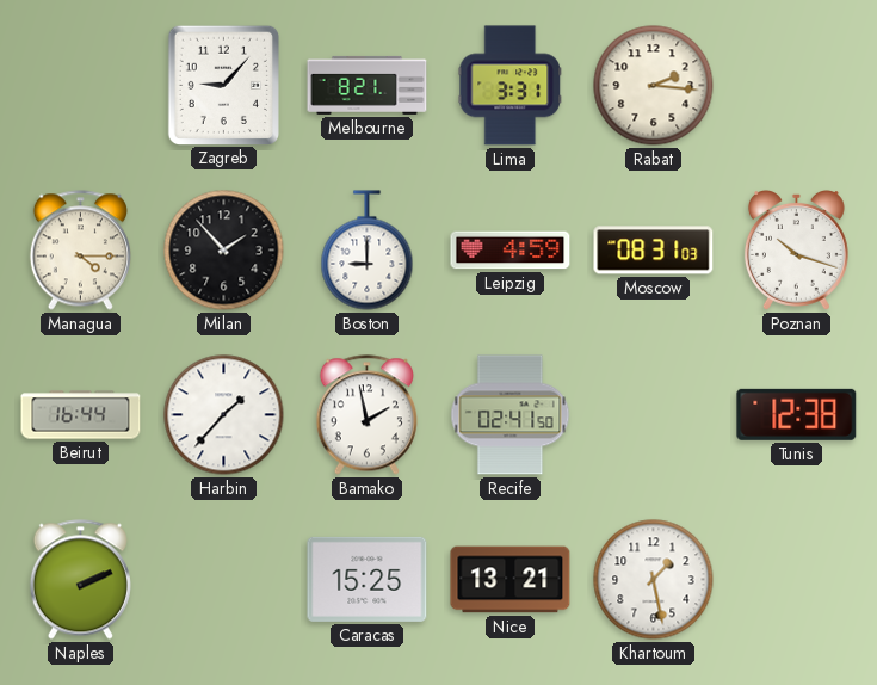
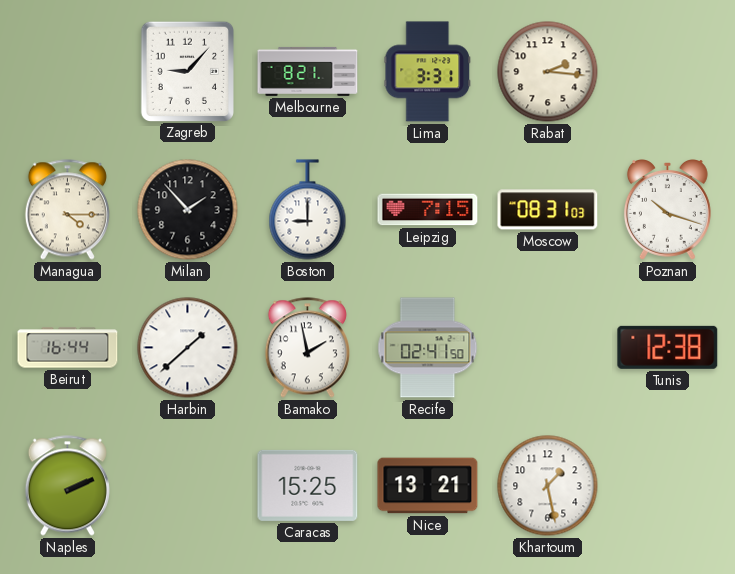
Leipzig: 4:59 -> 7:15 (428, 210)
Harbin: 1:37 -> 1:38 (188, 348)
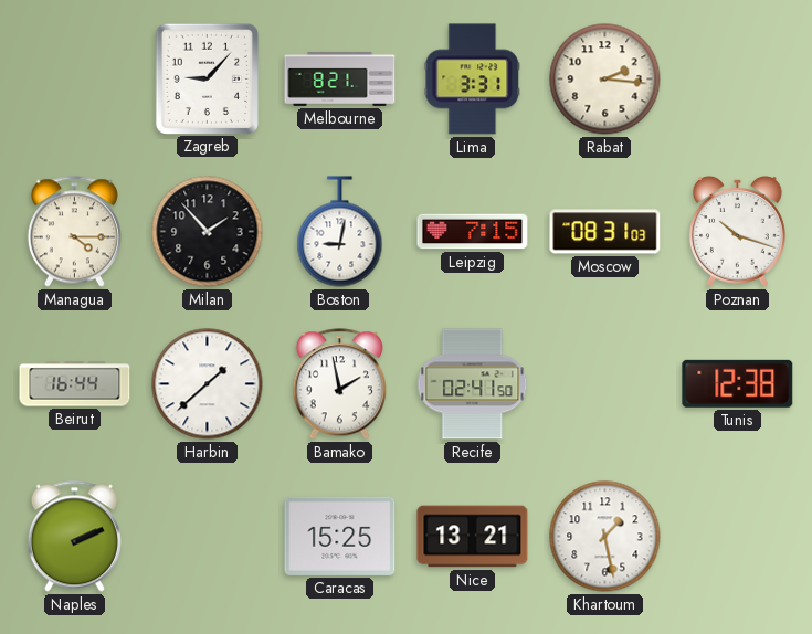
Boston: 9:00 -> 9:02 (340, 232)
